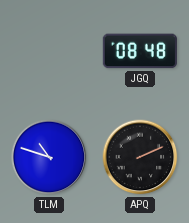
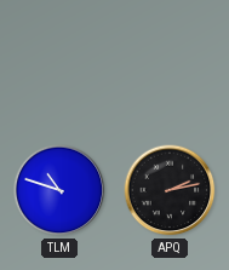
JGQ: 08:48 -> none (140, 51)
APQ: 2:11 -> 2:13 (170, 190)
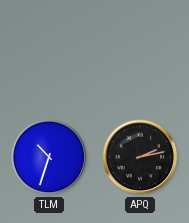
TLM: 10:48 -> 10:33 (49, 157)
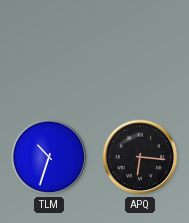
APQ: 2:13 -> 6:16 (140, 157)
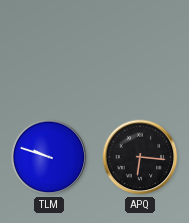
TLM: 10:33 -> 9:48 (49, 157)
